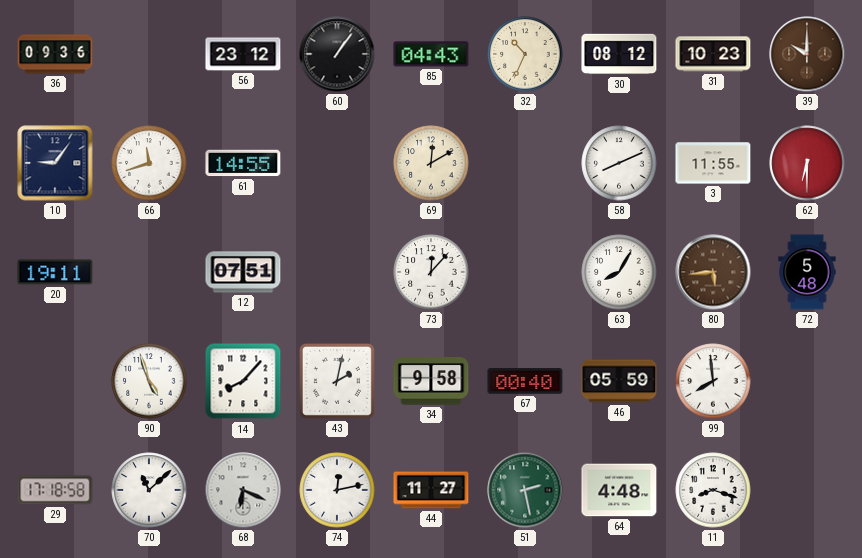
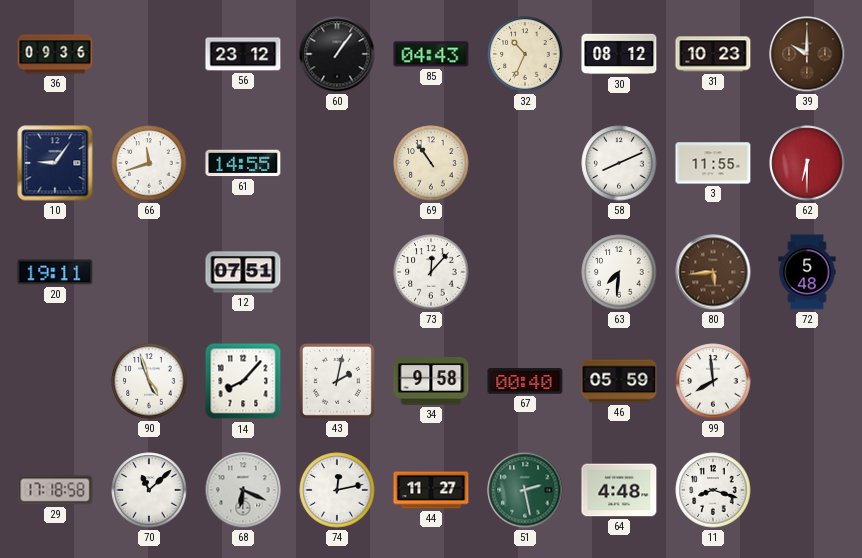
69: 12:10 -> 10:54 (431, 163)
63: 8:05 -> 7:31 (619, 272)
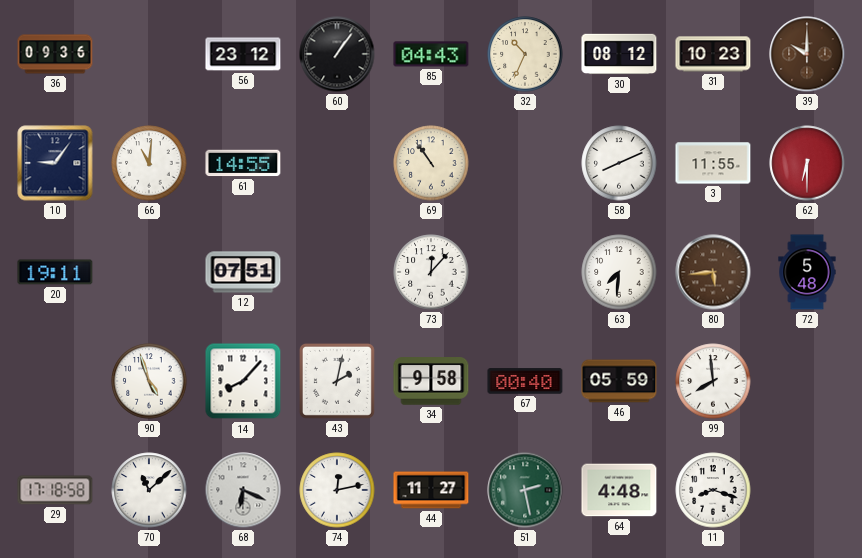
66: 11:42 -> 11:01 (149, 163)
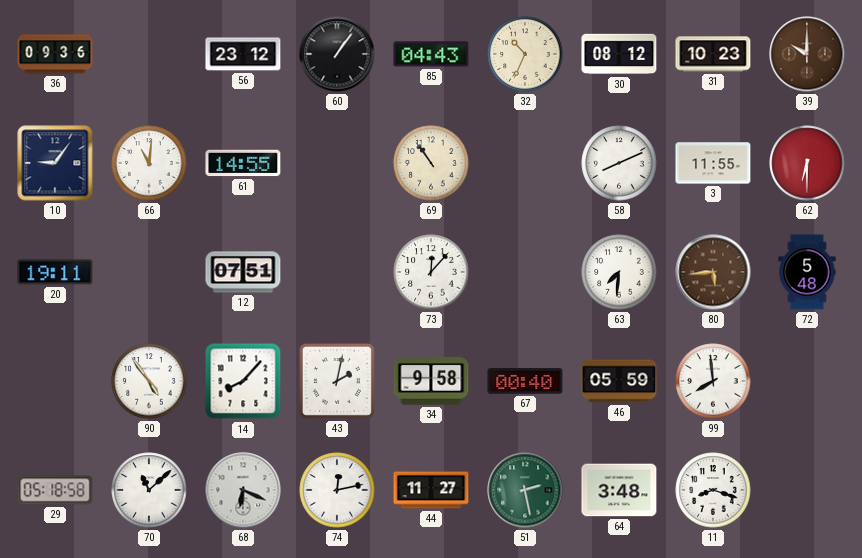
90: 4:57 -> 4:54 (149, 381)
29: 17:18 -> 05:18 (55, 490)
64: 4:48 -> 3:48 (619, 490)
